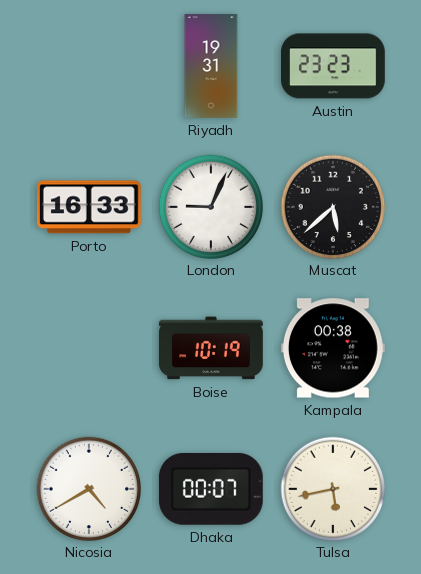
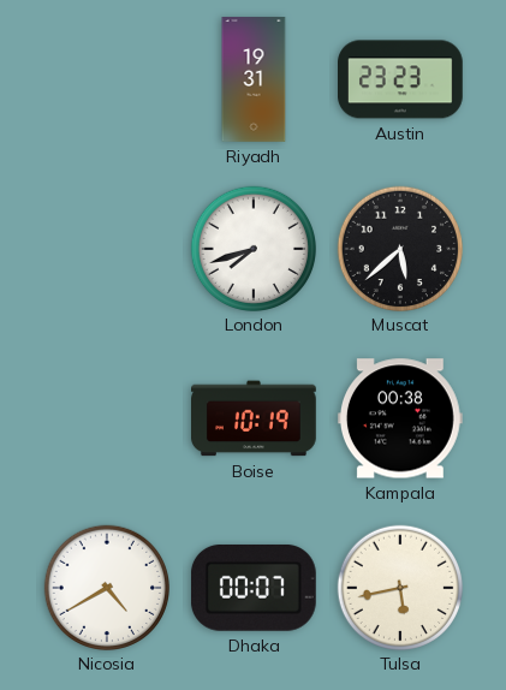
Porto: 16:33 -> none (89, 207)
London: 9:04 -> 7:42 (252, 248)
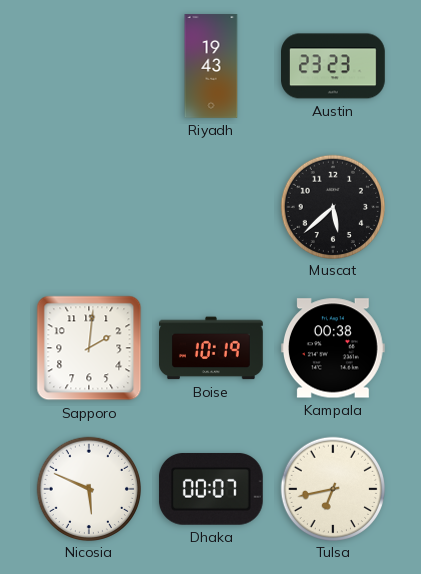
Riyadh: 19:31 -> 19:43 (211, 66)
London: 7:42 -> none (252, 248)
Sapporo: none -> 2:01 (89, 348)
Nicosia: 4:40 -> 5:49 (88, 488)
Tulsa: 5:43 -> 6:43 (332, 488)
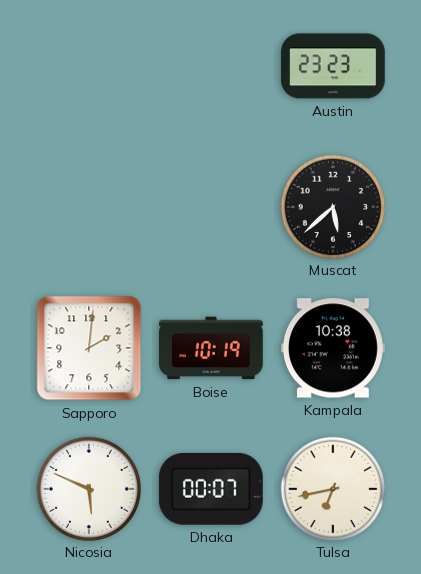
Riyadh: 19:43 -> none (211, 66)
Kampala: 00:38 -> 10:38 (333, 348)
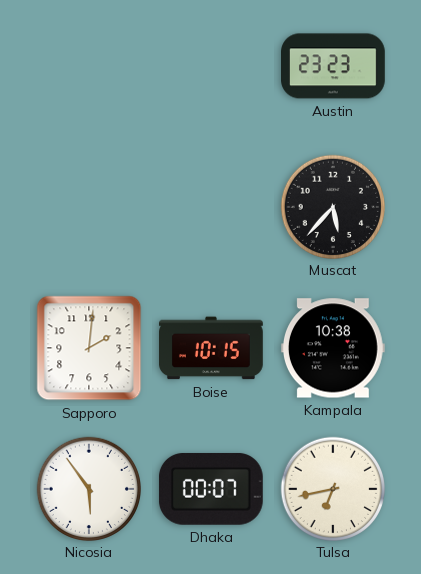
Muscat: 5:38 -> 5:37 (332, 206)
Boise: 10:19 -> 10:15 (212, 348)
Nicosia: 5:49 -> 5:54 (88, 488)
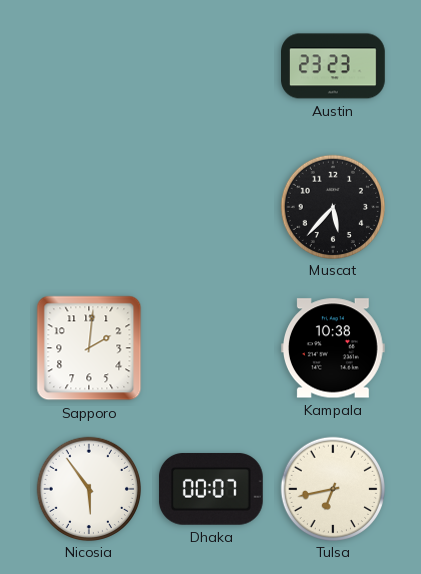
Boise: 10:15 -> none (212, 348)
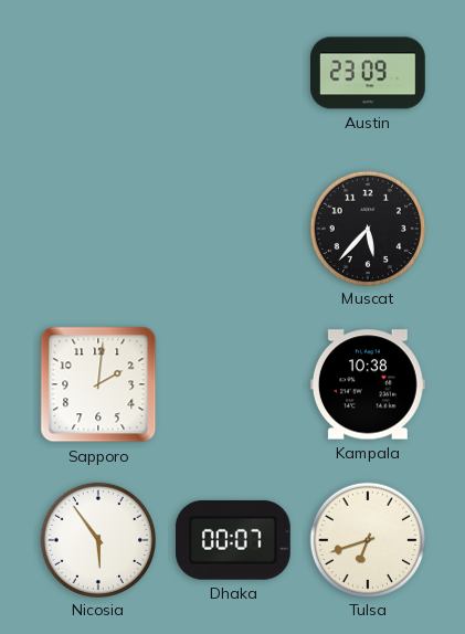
Austin: 23:23 -> 23:09 (369, 73)
Tulsa: 6:43 -> 6:42 (367, 539)
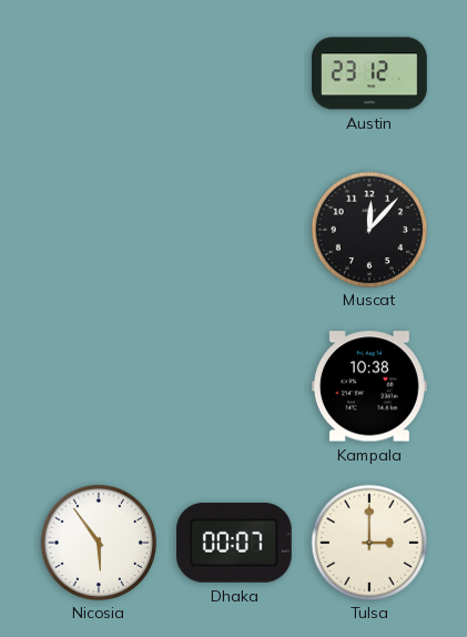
Austin: 23:09 -> 23:12 (370, 73)
Muscat: 5:37 -> 12:07 (368, 229)
Sapporo: 2:01 -> none (98, 384)
Tulsa: 6:42 -> 3:00 (368, 542)
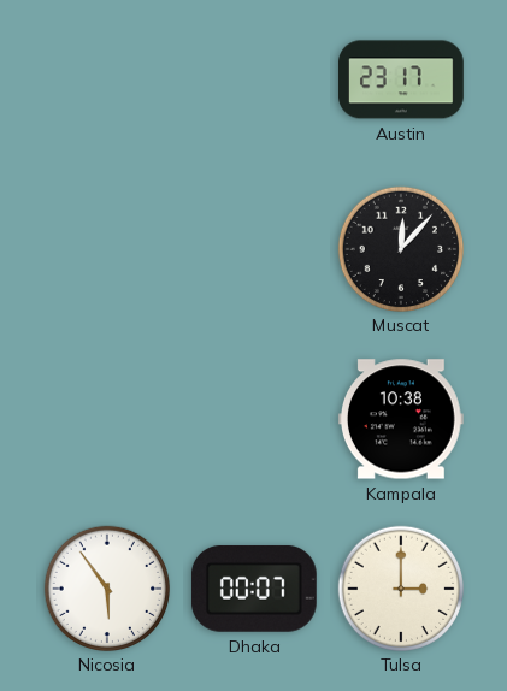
Austin: 23:12 -> 23:17 (402, 79)
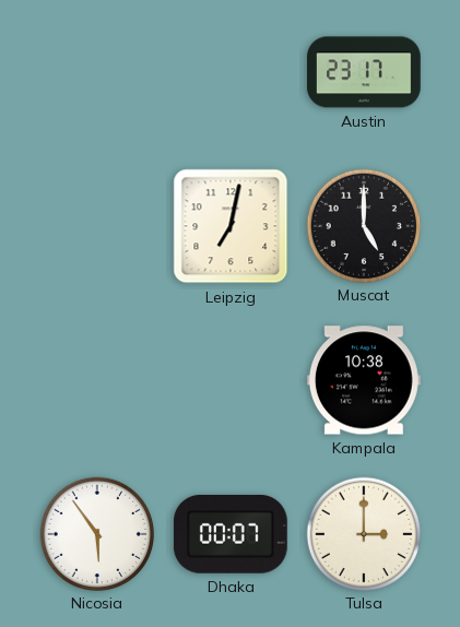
Leipzig: none -> 7:02 (231, 226)
Muscat: 12:07 -> 5:00 (363, 225)
